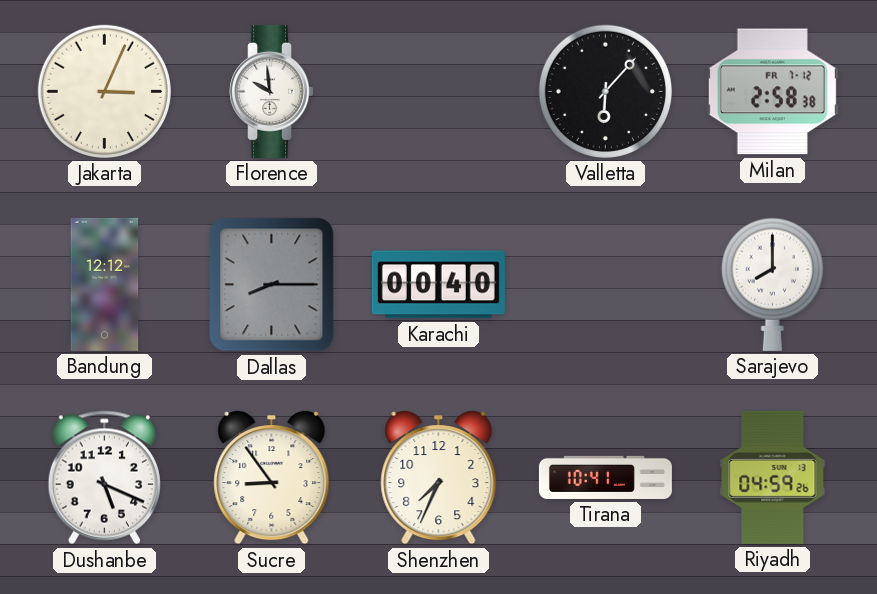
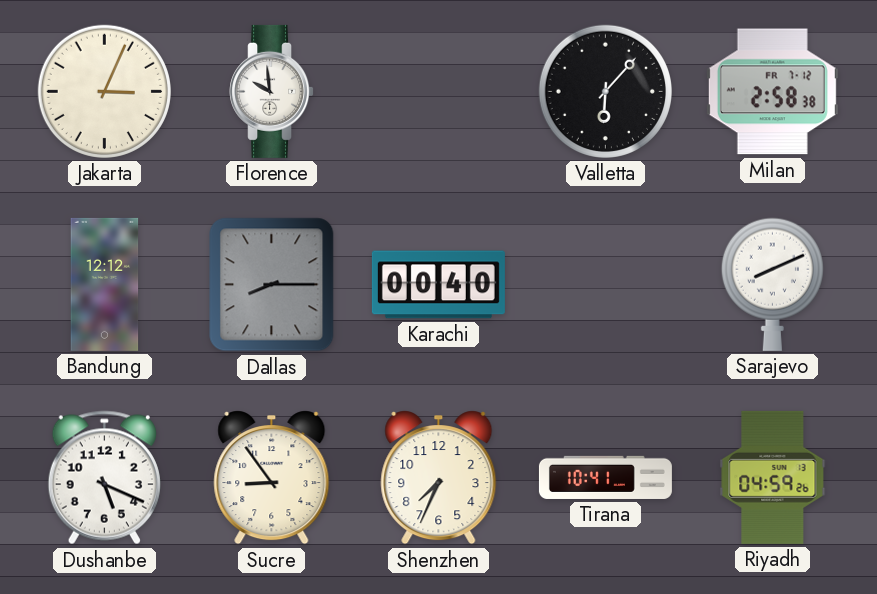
Sarajevo: 8:00 -> 8:11 (772, 284)
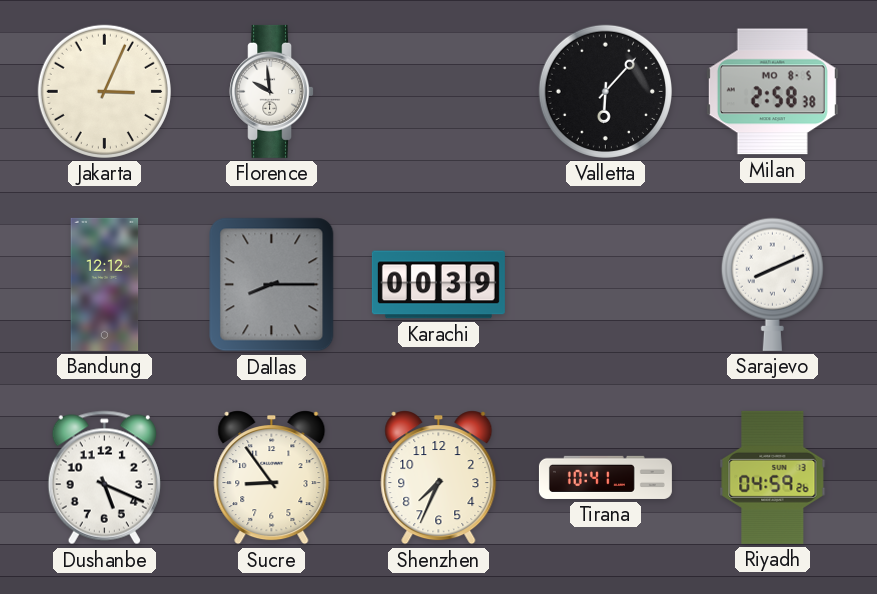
Milan date: FR 7-12 -> MO 8-5 (772, 92)
Karachi: 00:40 -> 00:39 (438, 285)
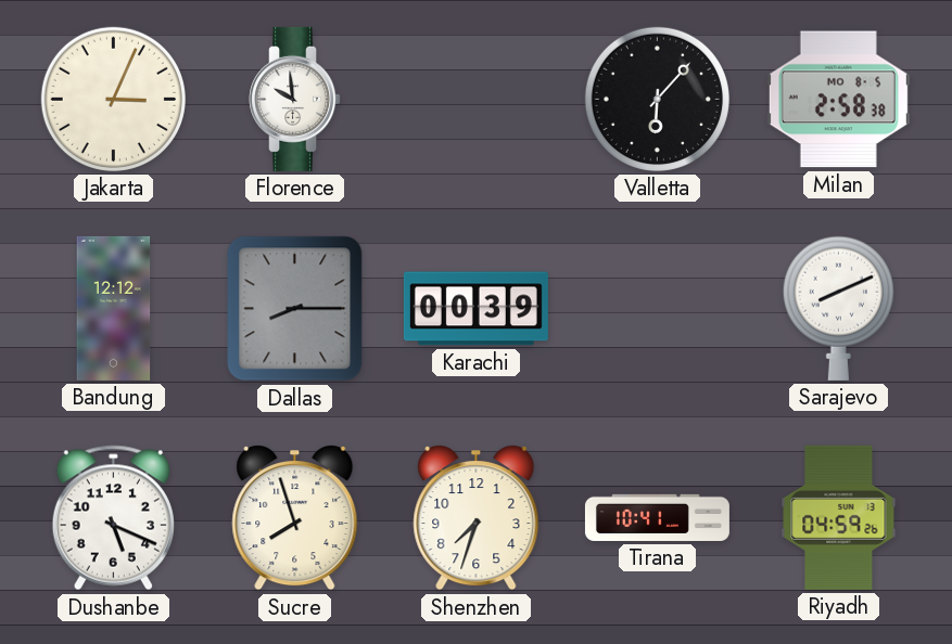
Sucre: 8:54 -> 7:57 (295, 518)
Shenzhen: 7:34 -> 7:33 (477, 518)
